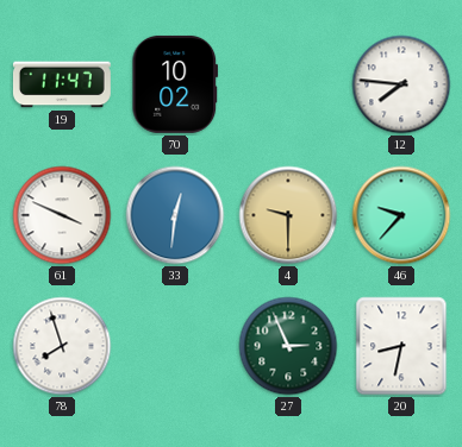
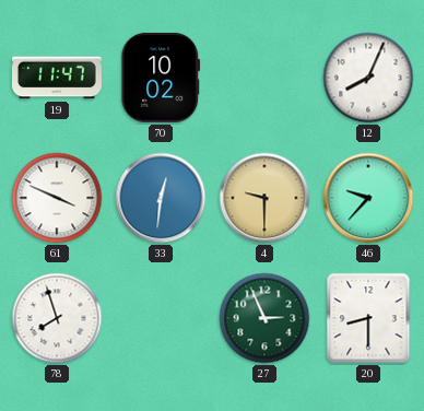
12: 7:46 -> 8:04 (368, 78)
20: 8:32 -> 8:30 (368, 318)
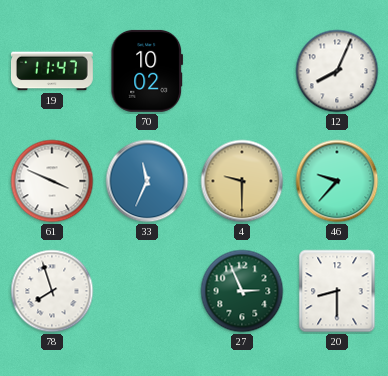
33: 12:31 -> 11:34 (147, 181)
